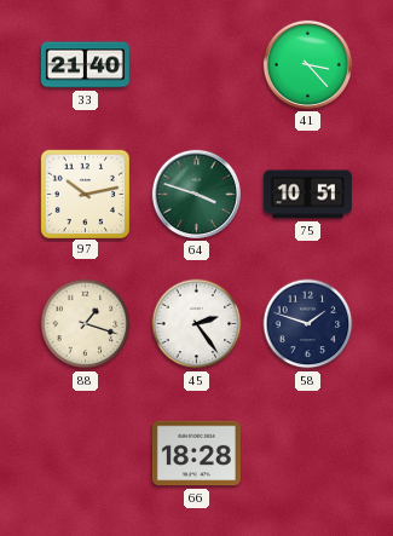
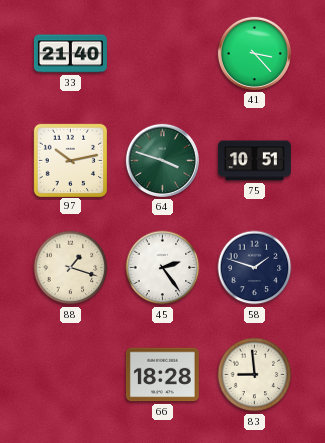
83: none -> 8:59 (255, 375)
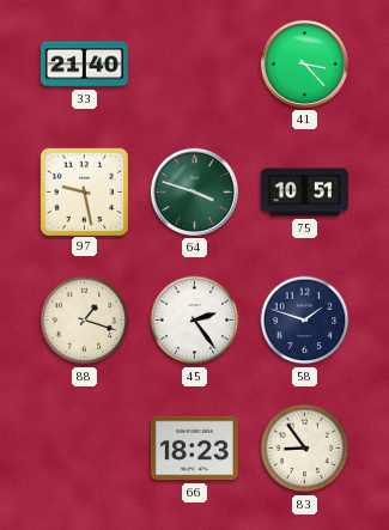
97: 10:13 -> 9:28 (84, 191)
66: 18:28 -> 18:23 (194, 449)
83: 8:59 -> 8:54 (305, 449)
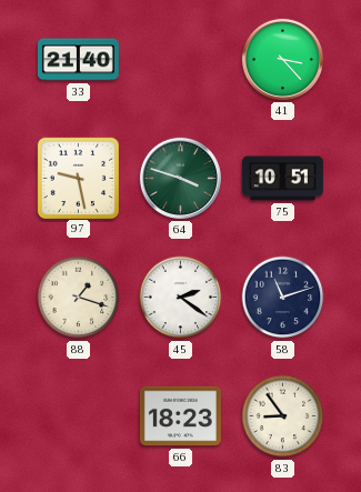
45: 2:24 -> 2:21 (181, 298)
58: 1:48 -> 11:12 (283, 298)
